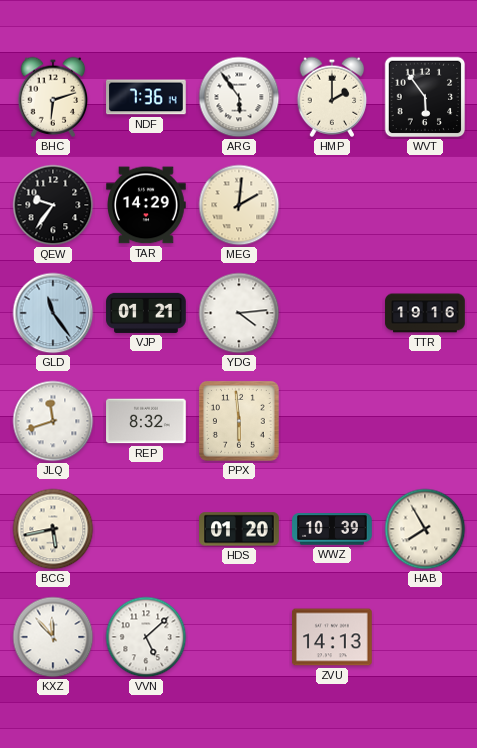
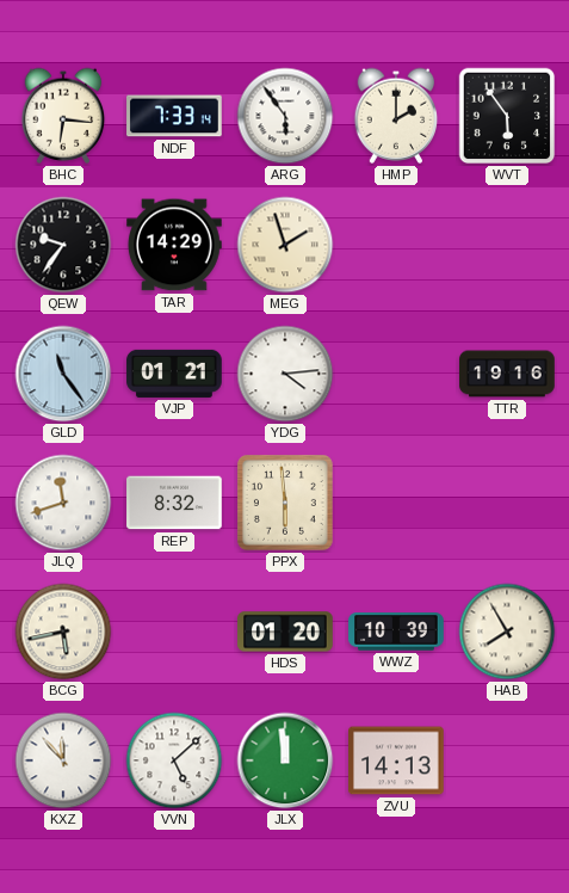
BHC: 6:12 -> 6:16 (63, 116)
NDF: 7:36 -> 7:33 (174, 116)
MEG: 2:01 -> 1:57 (285, 245)
JLX: none -> 11:59 (285, 760)
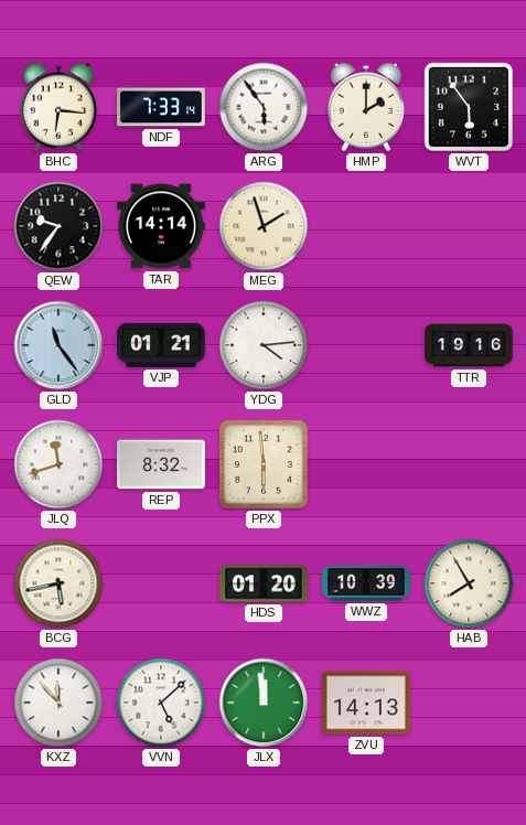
TAR: 14:29 -> 14:14 (161, 226)
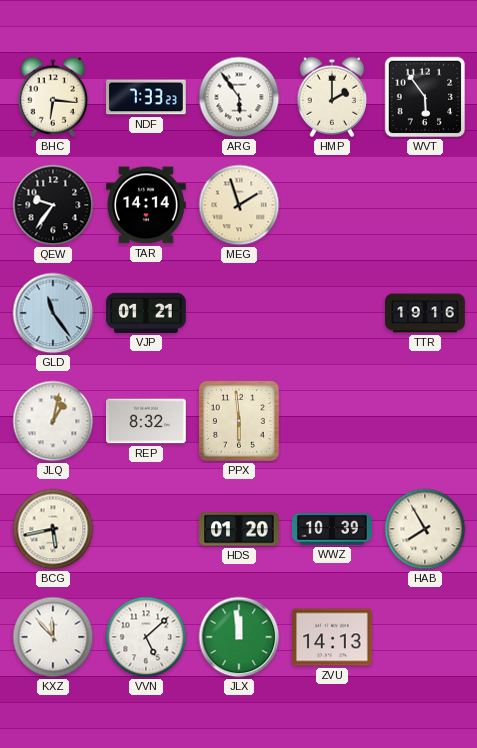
NDF: 7:33:14 -> 7:33:23 (146, 97)
YDG: 4:14 -> none (264, 345)
JLQ: 11:42 -> 1:02 (53, 421)
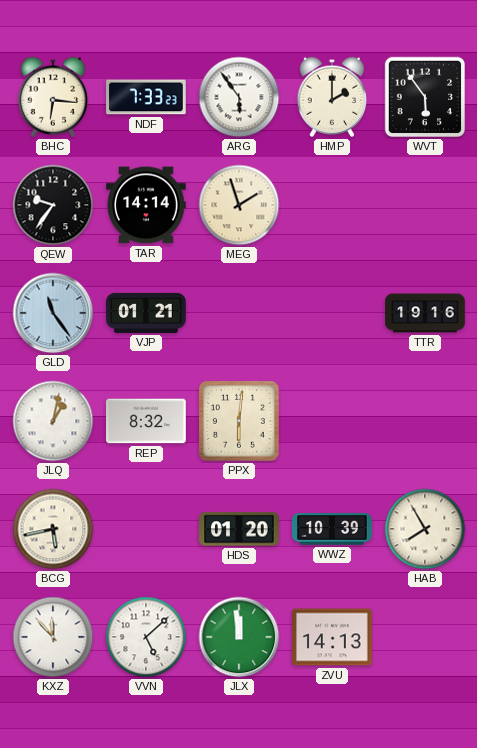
PPX: 5:59 -> 6:01 (239, 421)
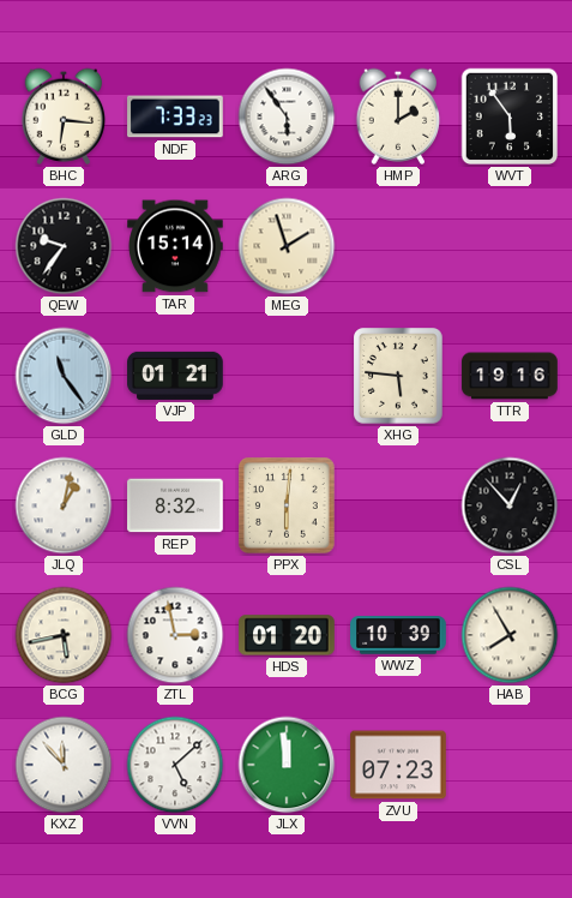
TAR: 14:14 -> 15:14 (175, 246)
XHG: none -> 5:46 (398, 376)
CSL: none -> 12:53 (510, 505)
ZTL: none -> 2:58 (175, 635)
ZVU: 14:13 -> 07:23 (398, 765)
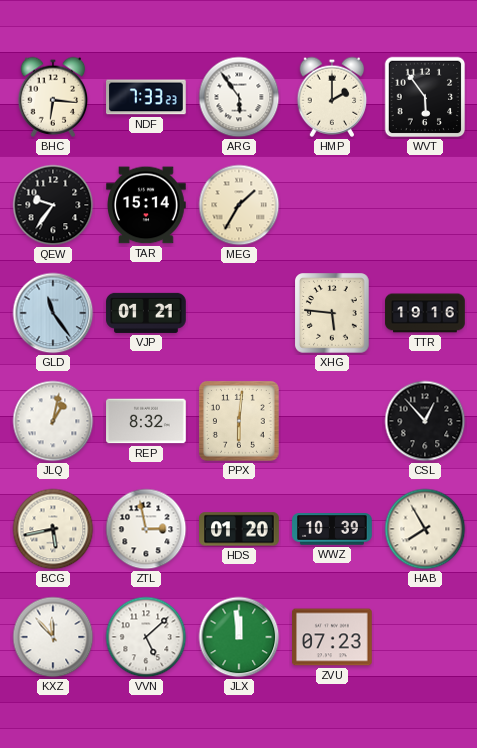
MEG: 1:57 -> 1:35 (239, 205)
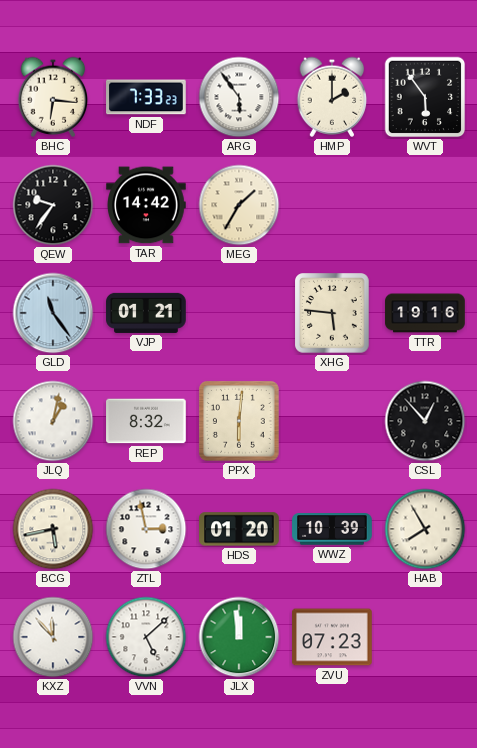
TAR: 15:14 -> 14:42 (146, 205)
